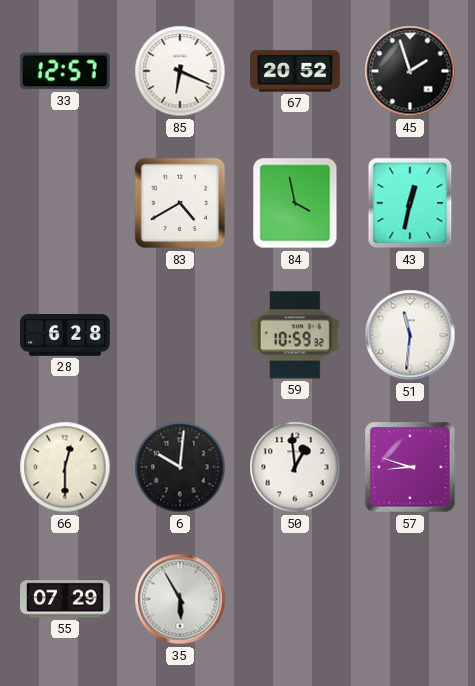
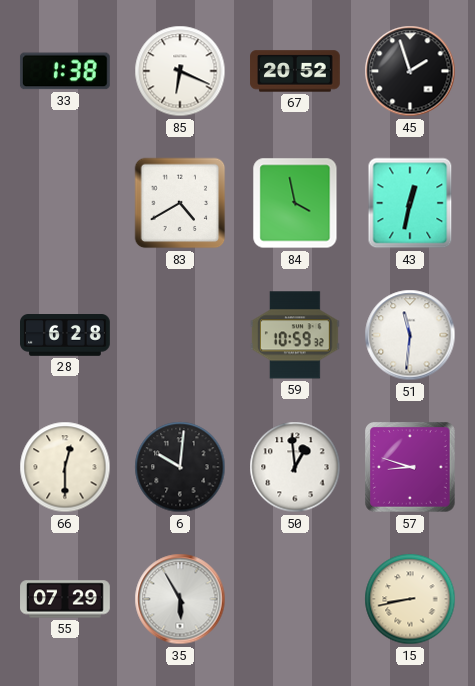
33: 12:57 -> 1:38 (65, 71)
15: none -> 8:43 (410, 599)
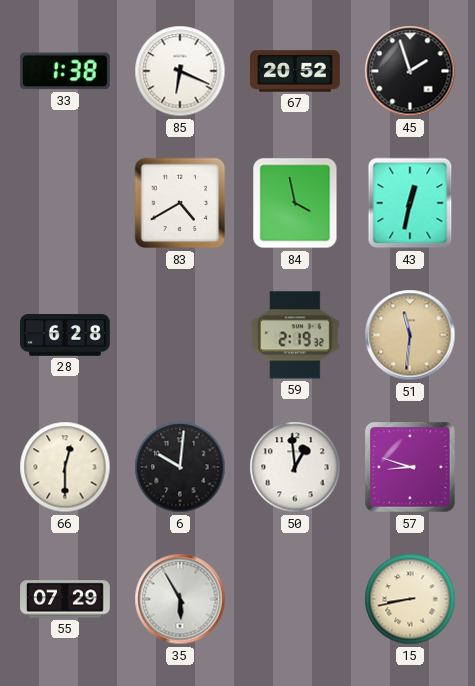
59: 10:59 -> 2:19 (296, 335)
51 dial: white -> champagne (410, 335)
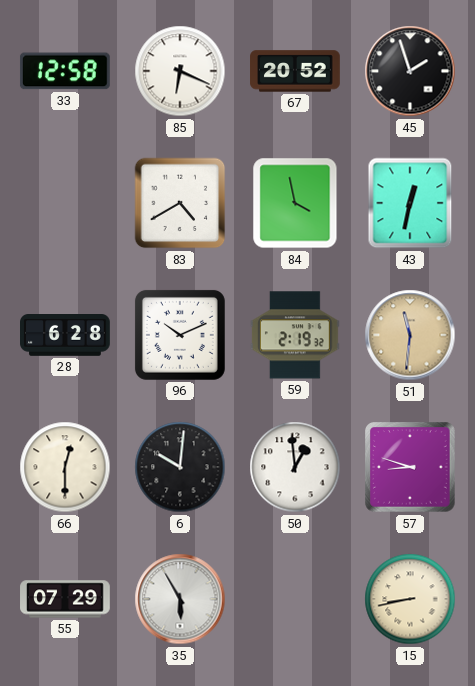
33: 1:38 -> 12:58 (65, 71)
96: none -> 10:11 (180, 335)
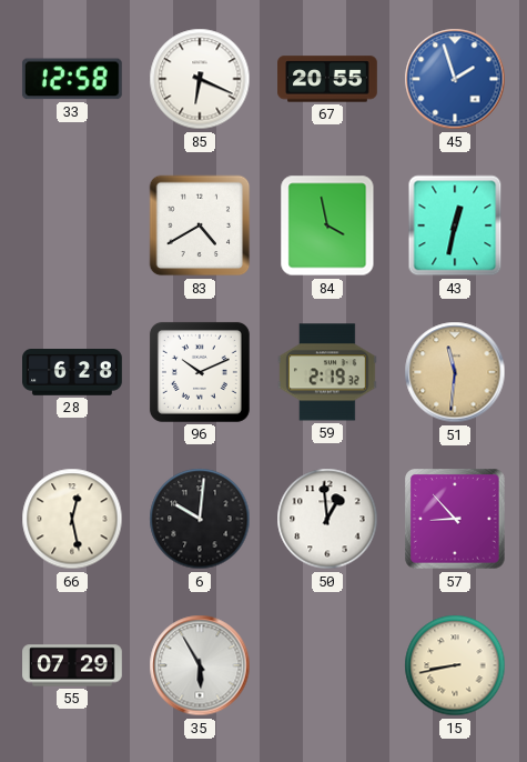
67: 20:52 -> 20:55 (327, 79)
45 dial: black -> blue (455, 79)
66: 12:30 -> 12:28 (72, 519)
57: 8:48 -> 8:53 (455, 519)
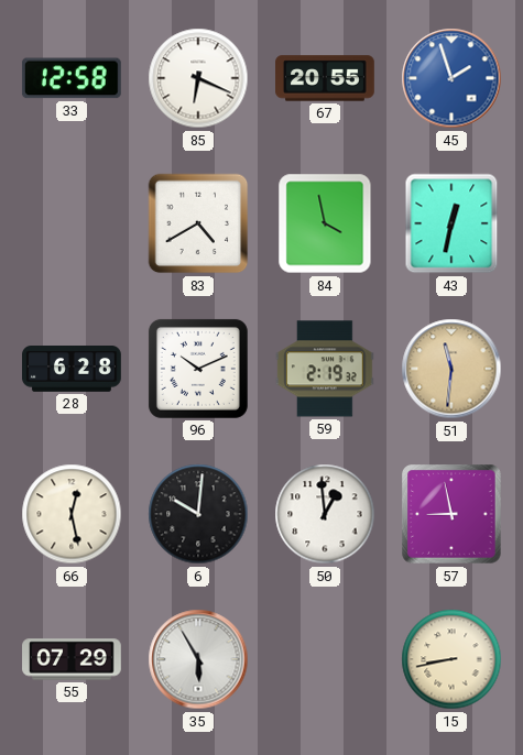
57: 8:53 -> 8:58 (451, 514)
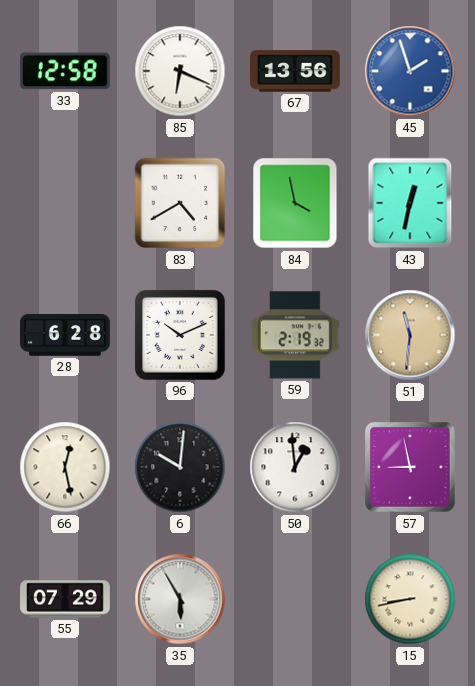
67: 20:55 -> 13:56 (295, 71)
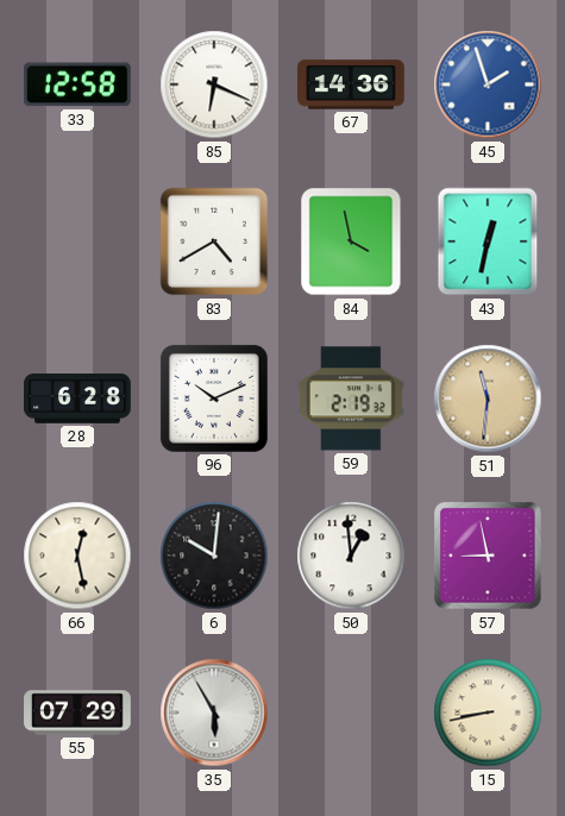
67: 13:56 -> 14:36 (351, 84)
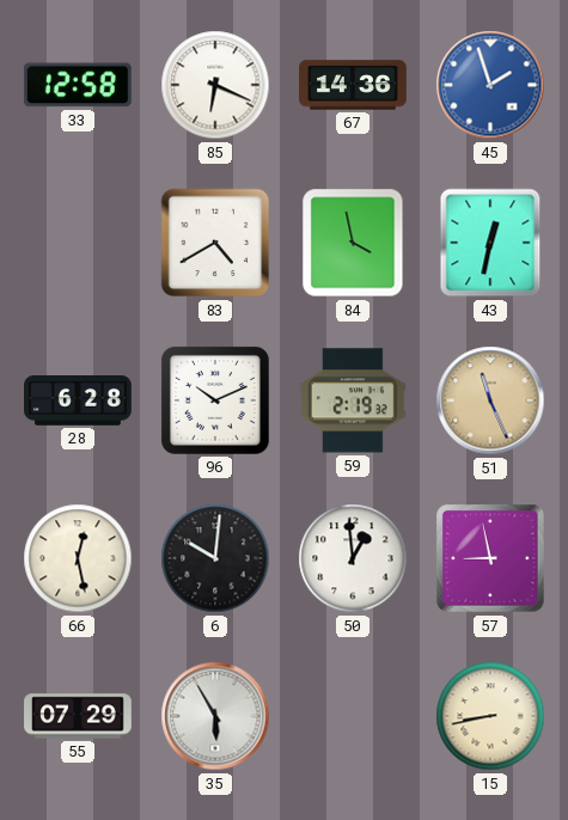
51: 11:31 -> 11:26 (490, 400)
